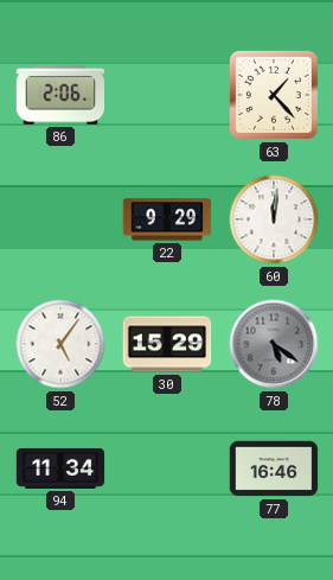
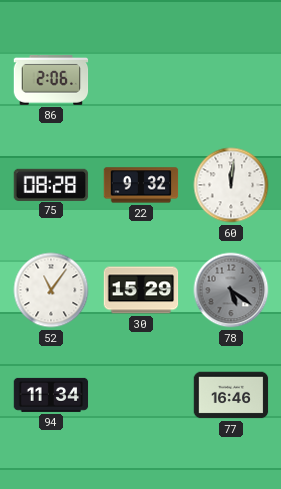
63: 1:23 -> none (274, 95)
75: none -> 08:28 (51, 184)
22: 9:29 -> 9:32 (141, 185)
52: 5:06 -> 11:06 (51, 290)
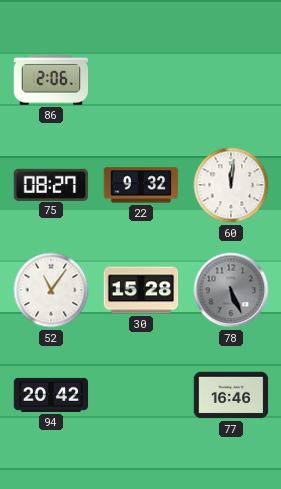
75: 08:28 -> 08:27 (51, 184)
30: 15:29 -> 15:28 (141, 290)
78: 5:21 -> 5:26 (231, 290)
94: 11:34 -> 20:42 (51, 395)
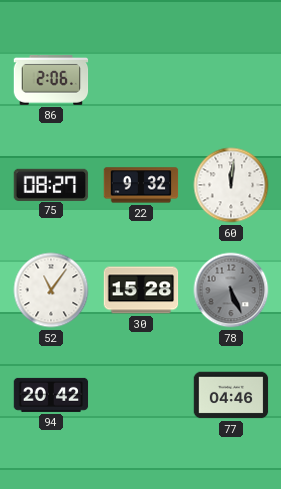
77: 16:46 -> 04:46 (231, 395)
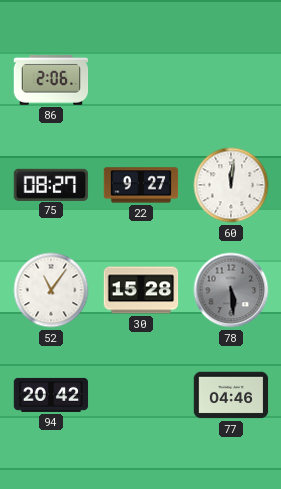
22: 9:32 -> 9:27 (141, 185)
78: 5:26 -> 5:29 (231, 290)
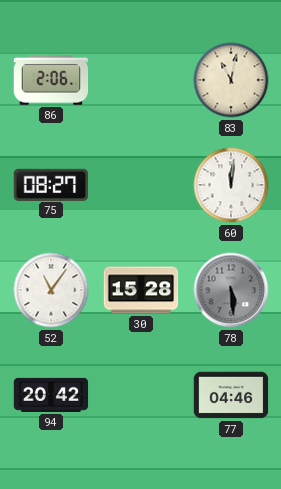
83: none -> 11:02 (231, 80)
22: 9:27 -> none (141, 185)
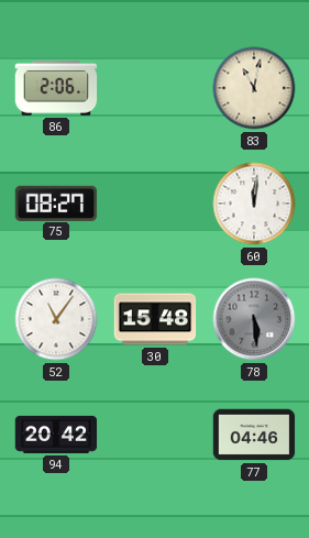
30: 15:28 -> 15:48 (155, 319)
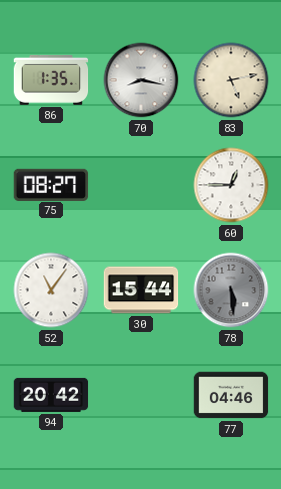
86: 2:06 -> 1:35 (51, 80)
70: none -> 8:17 (141, 80)
83: 11:02 -> 5:13 (231, 80)
60: 12:01 -> 12:45 (231, 185)
30: 15:48 -> 15:44 (141, 290)
